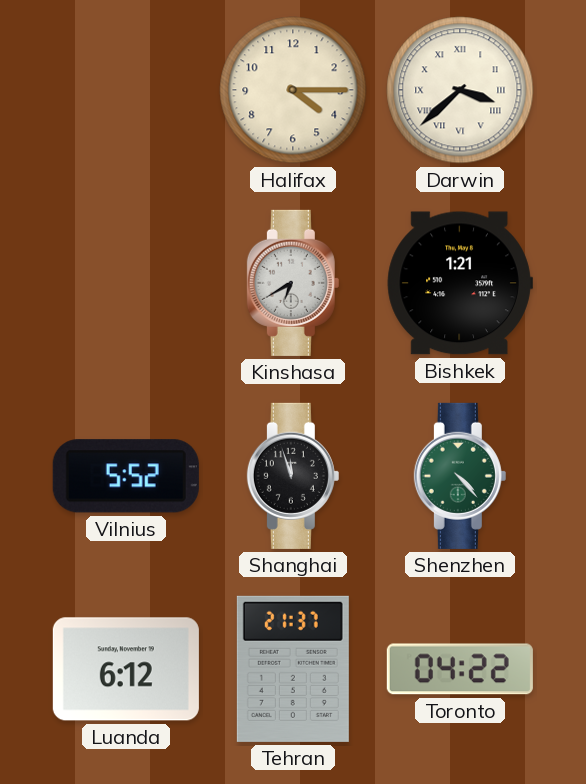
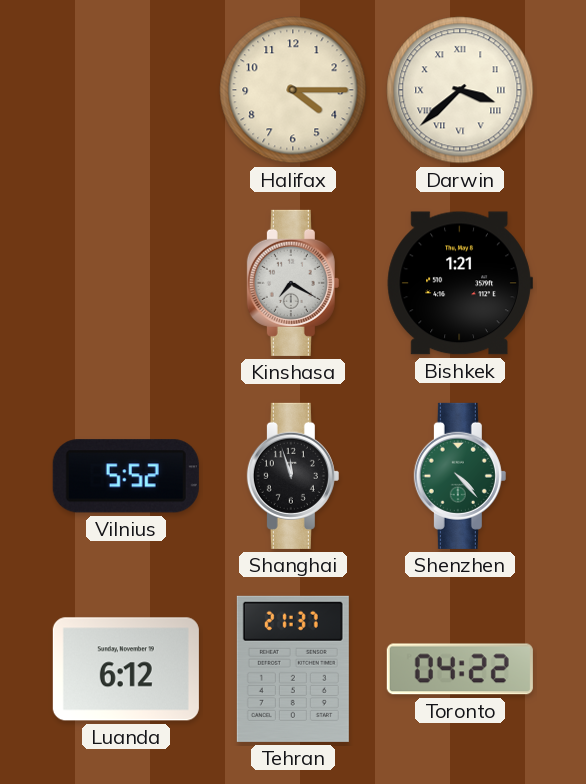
Kinshasa: 6:40 -> 7:20 (293, 283)
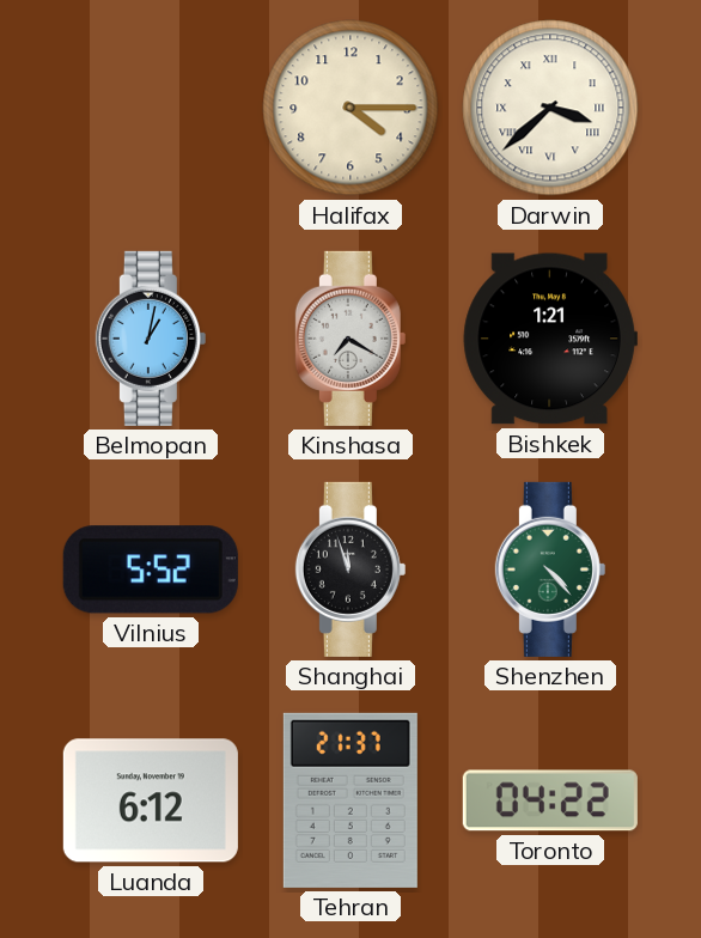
Belmopan: none -> 1:02 (151, 339)
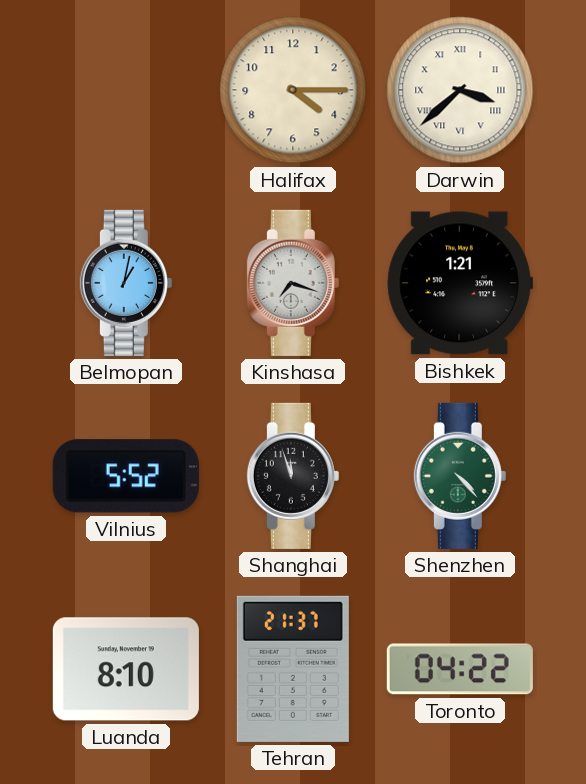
Kinshasa: 7:20 -> 7:18 (293, 283)
Luanda: 6:12 -> 8:10 (126, 669)
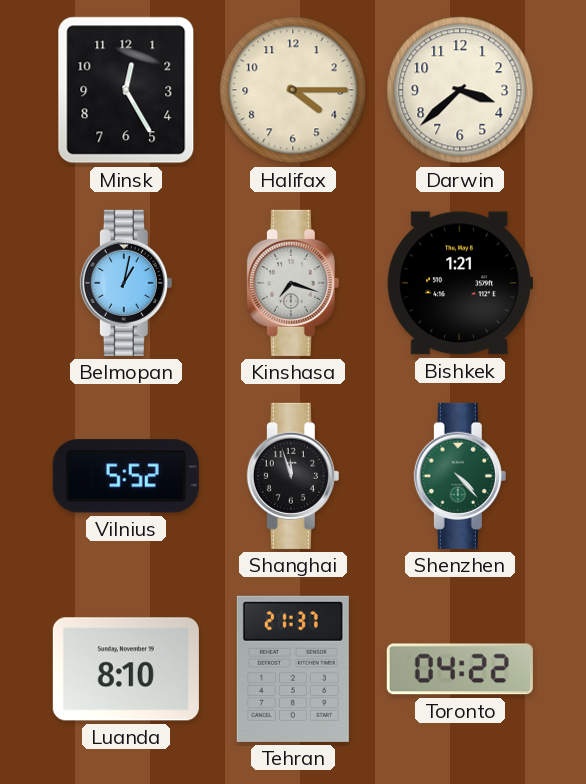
Minsk: none -> 12:25 (126, 90)
Darwin numerals: Roman -> Arabic (460, 90)
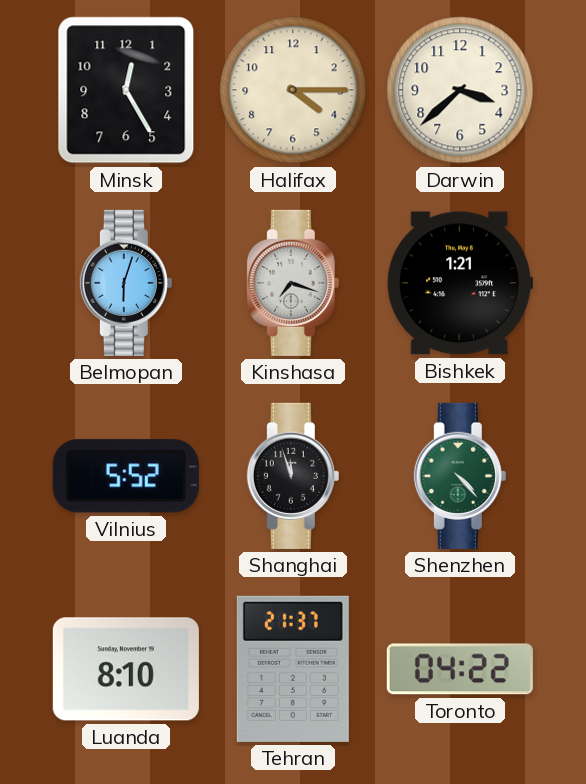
Belmopan: 1:02 -> 6:03 (126, 283)
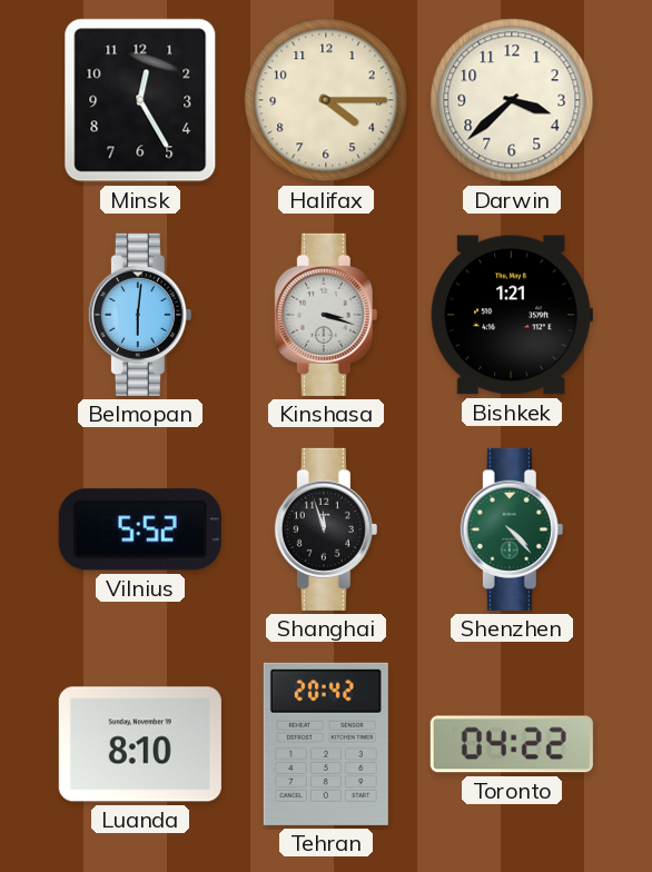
Belmopan: 6:03 -> 6:01 (140, 315)
Kinshasa: 7:18 -> 3:18 (326, 315)
Tehran: 21:37 -> 20:42 (326, 744)
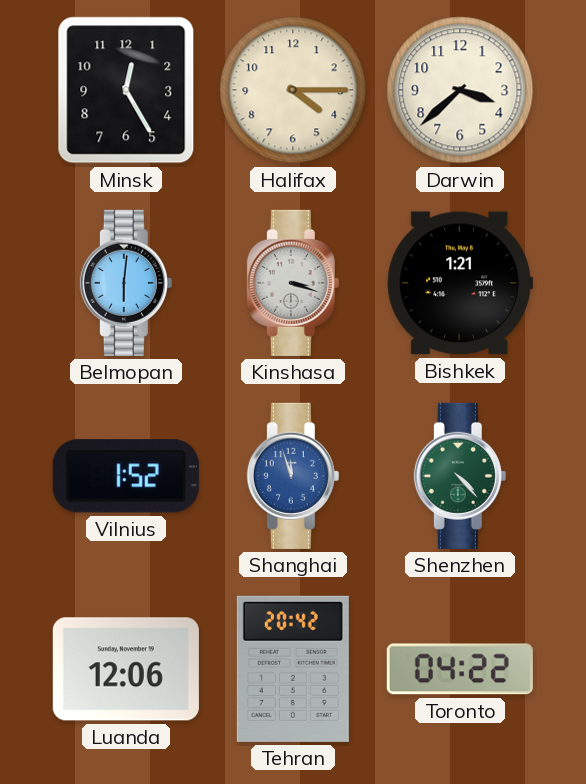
Vilnius: 5:52 -> 1:52 (126, 476)
Shanghai dial: black -> blue (293, 476)
Luanda: 8:10 -> 12:06 (126, 669)
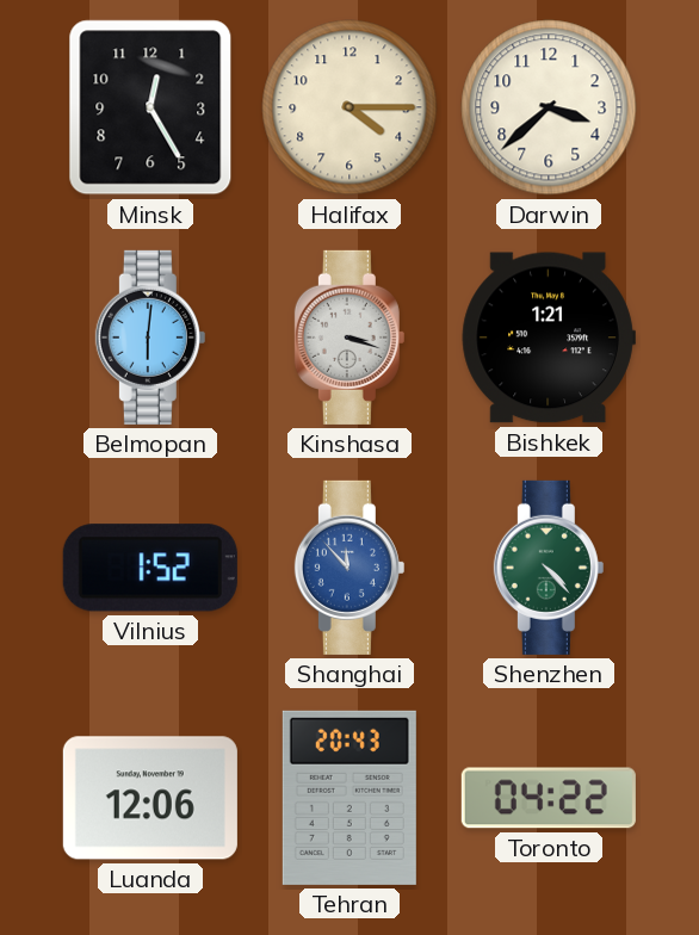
Shanghai: 11:57 -> 11:53 (349, 568)
Tehran: 20:42 -> 20:43 (349, 798)
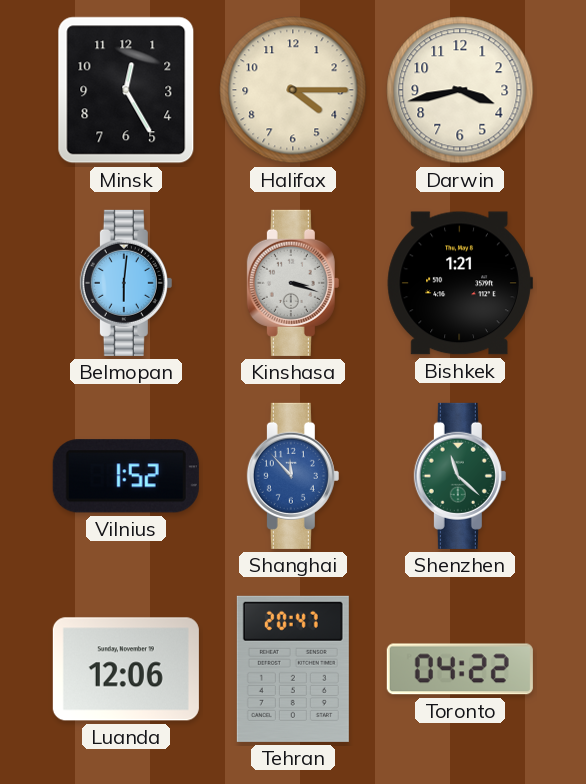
Darwin: 3:38 -> 3:43 (460, 90)
Shenzhen: 4:23 -> 11:22 (460, 476)
Tehran: 20:43 -> 20:47 (293, 669)
